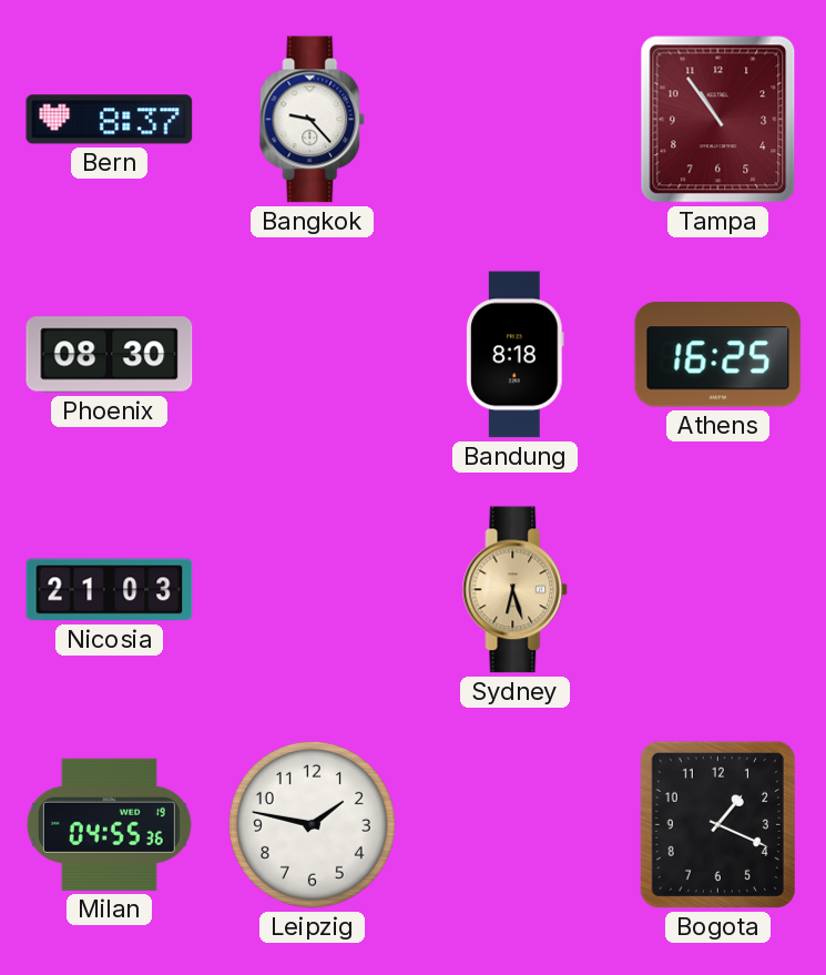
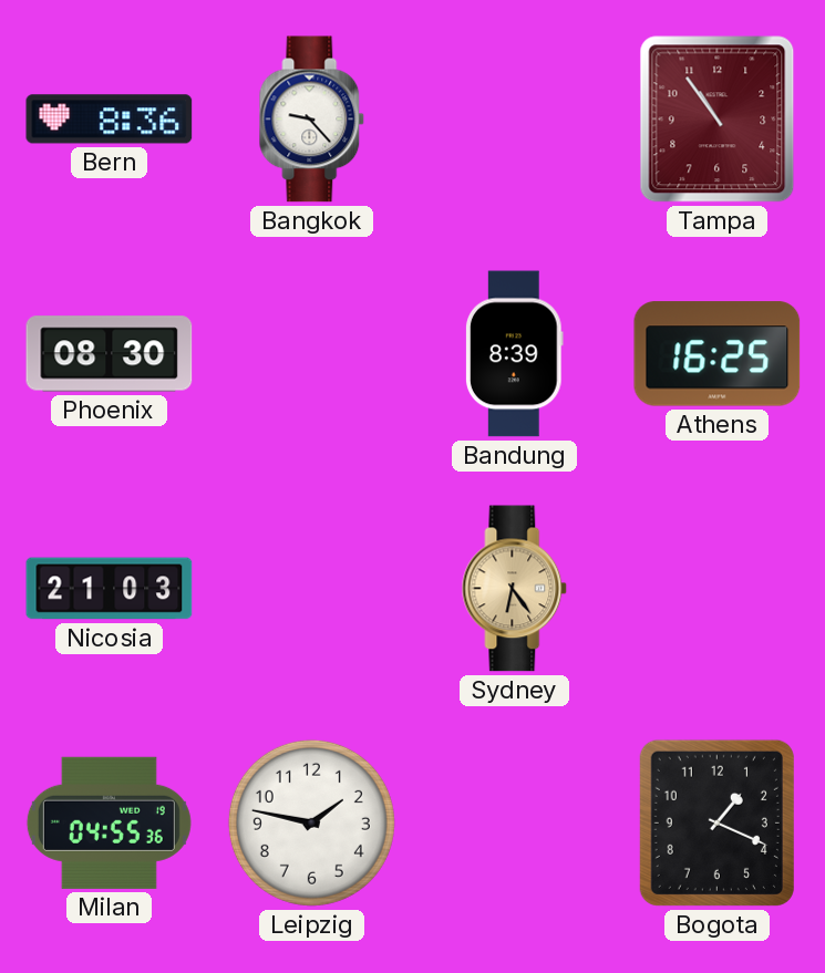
Bern: 8:37 -> 8:36 (110, 120)
Bandung: 8:18 -> 8:39 (514, 354)
Sydney: 6:27 -> 6:24 (515, 589)
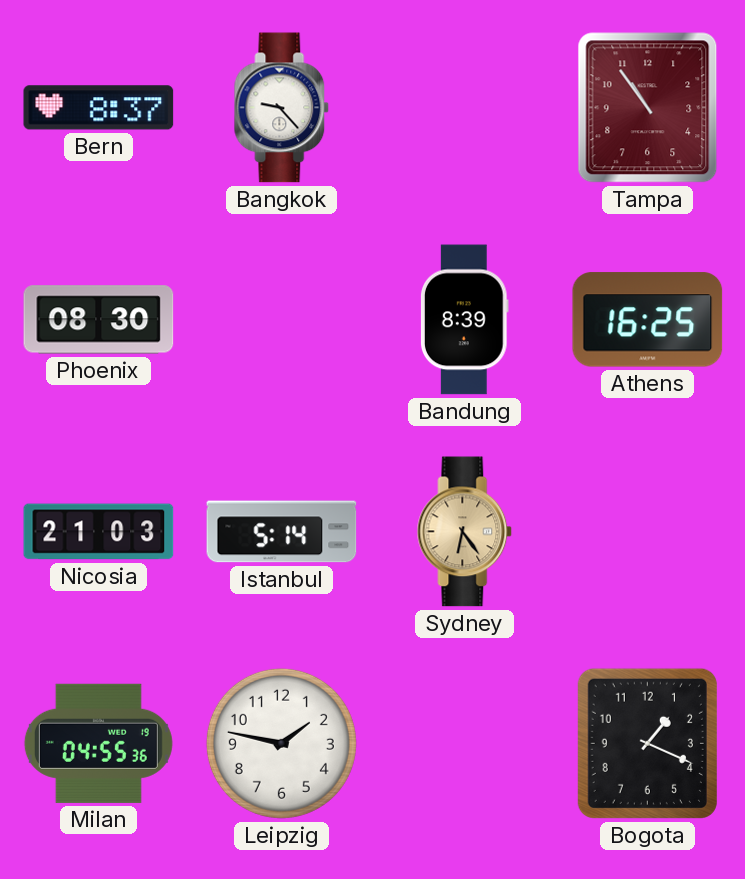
Bern: 8:36 -> 8:37 (99, 108)
Istanbul: none -> 5:14 (282, 532)
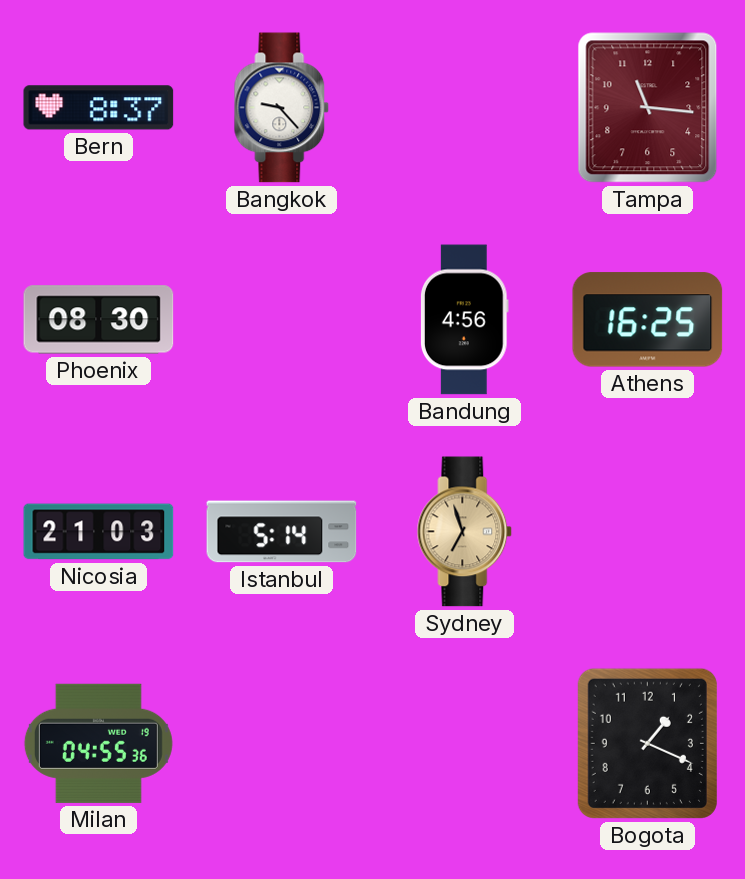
Tampa: 10:54 -> 11:16 (648, 108)
Bandung: 8:39 -> 4:56 (464, 320)
Sydney: 6:24 -> 6:57 (465, 532)
Leipzig: 1:47 -> none (281, 743)
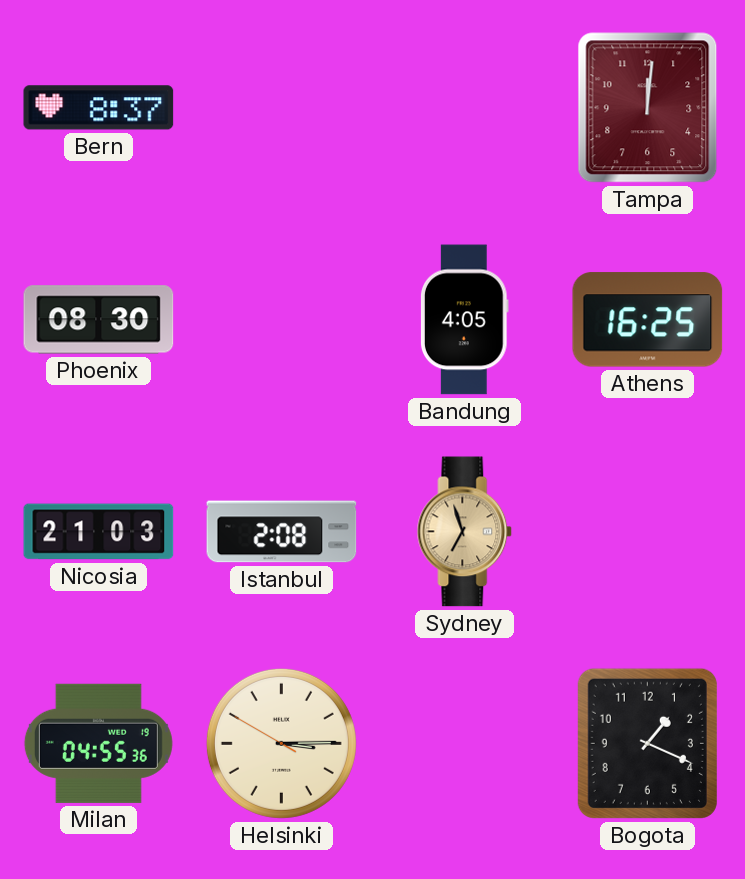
Bangkok: 9:23 -> none (282, 108)
Tampa: 11:16 -> 12:01 (648, 108)
Bandung: 4:56 -> 4:05 (464, 320)
Istanbul: 5:14 -> 2:08 (282, 532)
Helsinki: none -> 3:14 (281, 743)
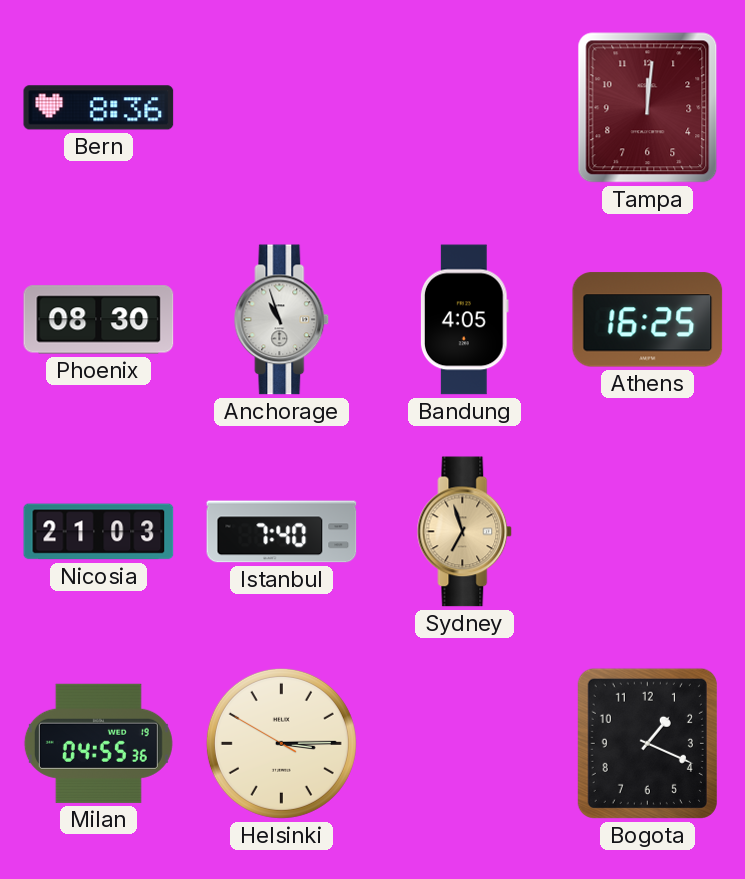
Bern: 8:37 -> 8:36 (99, 108)
Anchorage: none -> 10:57 (282, 320)
Istanbul: 2:08 -> 7:40 (282, 532)
